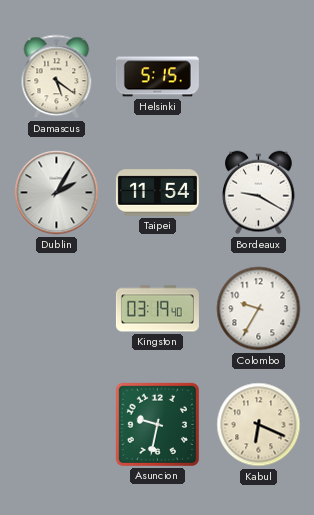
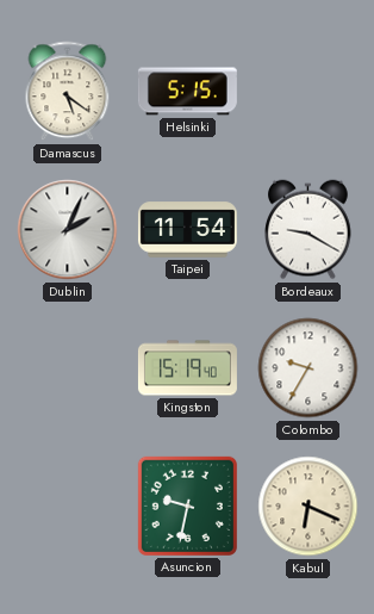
Dublin: 2:05 -> 2:04 (68, 230)
Kingston: 03:19 -> 15:19 (187, 368)
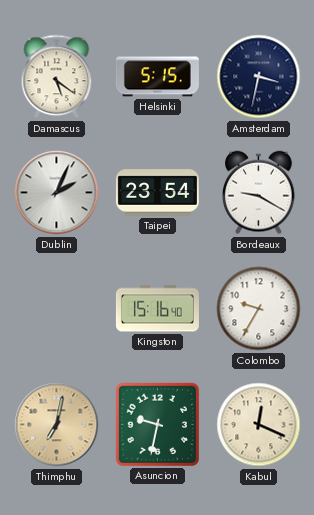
Amsterdam: none -> 3:32 (259, 77)
Taipei: 11:54 -> 23:54 (157, 193)
Kingston: 15:19 -> 15:16 (157, 309)
Thimphu: none -> 7:02 (57, 425)
Kabul: 6:19 -> 12:19 (259, 425)
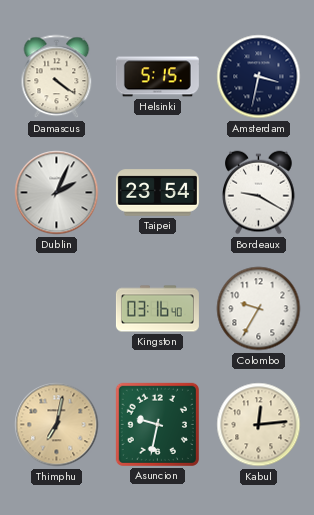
Damascus: 5:21 -> 4:21 (57, 77)
Kingston: 15:16 -> 03:16 (157, 309)
Kabul: 12:19 -> 12:14 (259, 425)
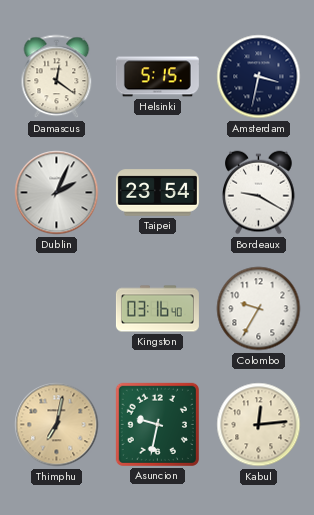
Damascus: 4:21 -> 12:21 (57, 77)
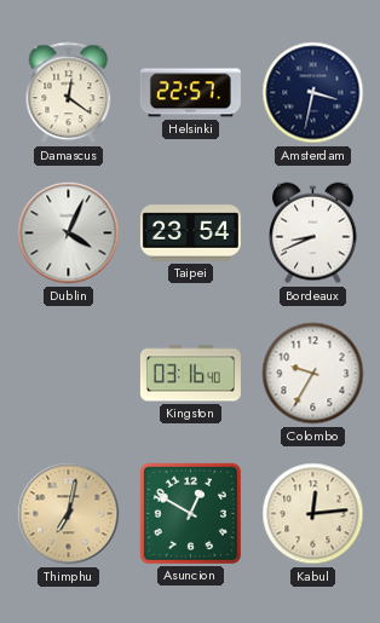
Helsinki: 5:15 -> 22:57 (190, 93)
Dublin: 2:04 -> 4:04 (69, 233)
Bordeaux: 9:20 -> 8:41 (313, 233)
Asuncion: 9:32 -> 12:50 (190, 513)
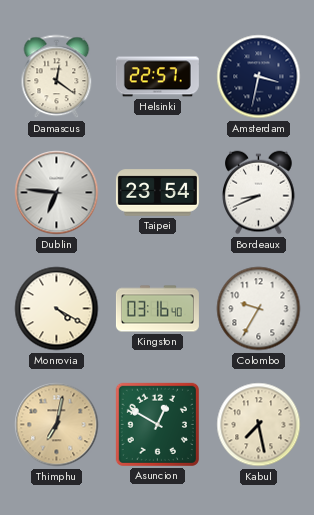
Dublin: 4:04 -> 6:46 (57, 193)
Monrovia: none -> 4:20 (57, 309)
Kabul: 12:14 -> 7:28 (259, 425)
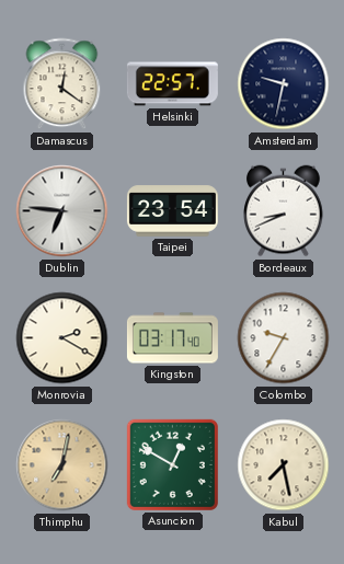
Amsterdam: 3:32 -> 9:32 (284, 84)
Monrovia: 4:20 -> 2:20 (62, 338)
Kingston: 03:16 -> 03:17 (172, 338)
